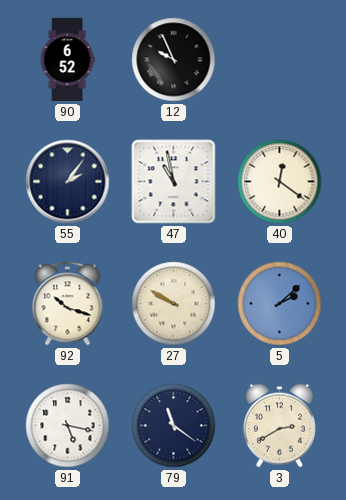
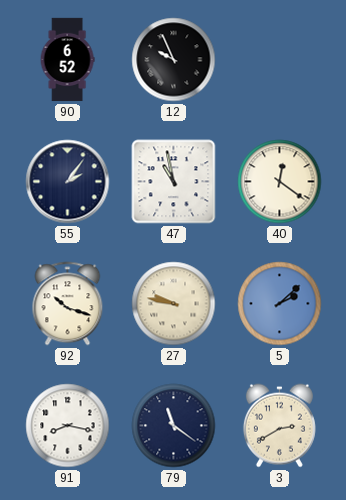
27: 9:50 -> 9:47 (174, 304)
91: 5:17 -> 8:17 (68, 426)
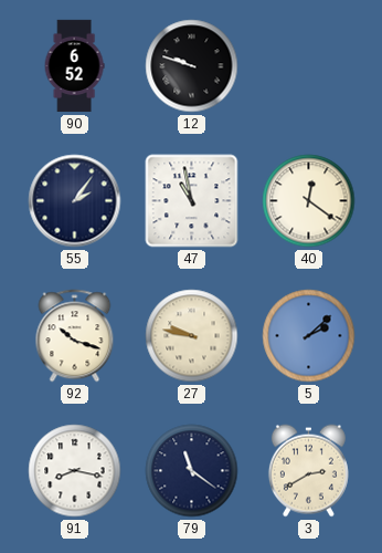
12: 9:56 -> 9:48 (192, 66)
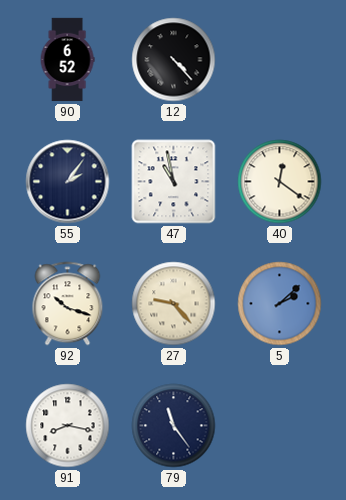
12: 9:48 -> 4:23 (174, 60)
27: 9:47 -> 9:23 (174, 304)
79: 11:21 -> 11:24 (174, 426)
3: 2:40 -> none (308, 471)
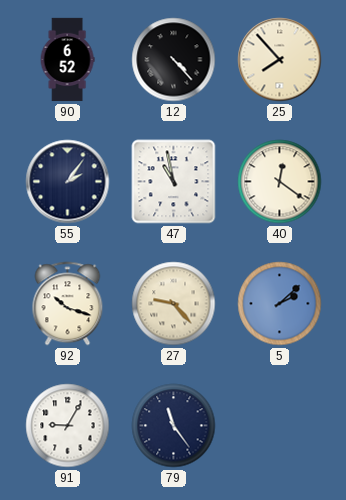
25: none -> 7:53 (280, 60)
91: 8:17 -> 9:05 (68, 426)
